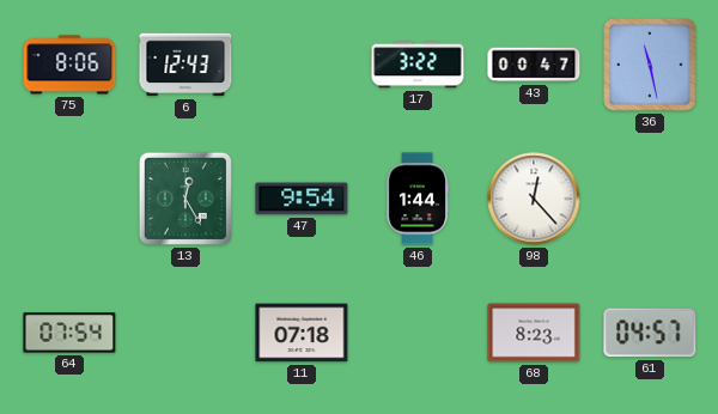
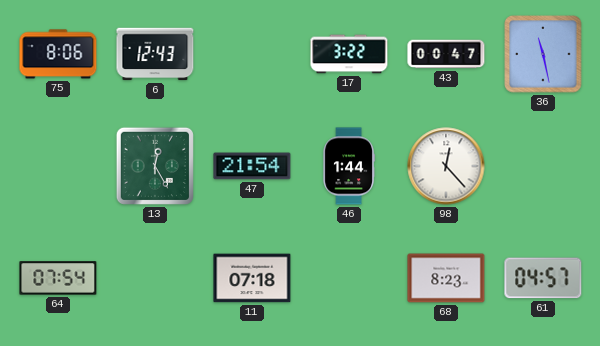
47: 9:54 -> 21:54 (252, 166)
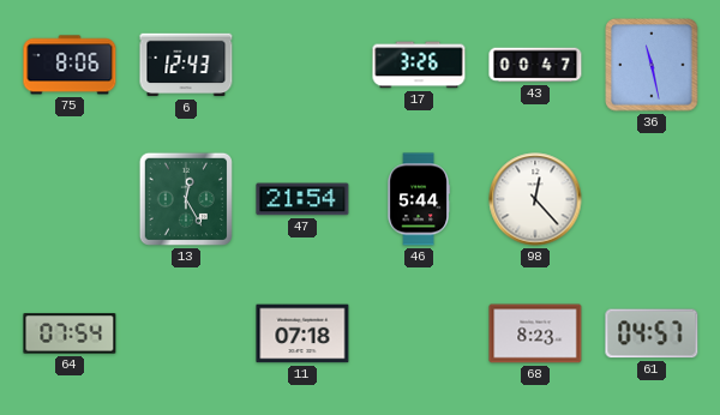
17: 3:22 -> 3:26 (419, 65)
46: 1:44 -> 5:44 (419, 199)
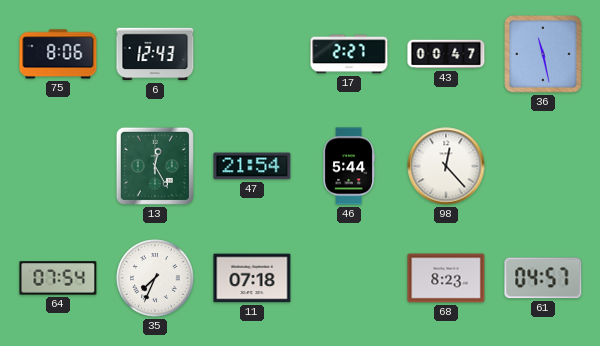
17: 3:26 -> 2:27 (349, 54)
35: none -> 7:34 (155, 278)
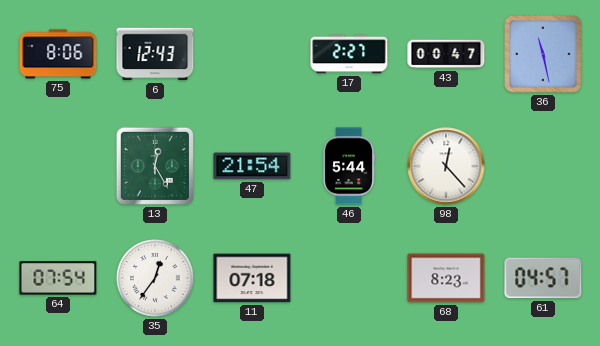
35: 7:34 -> 12:36 (155, 278)
